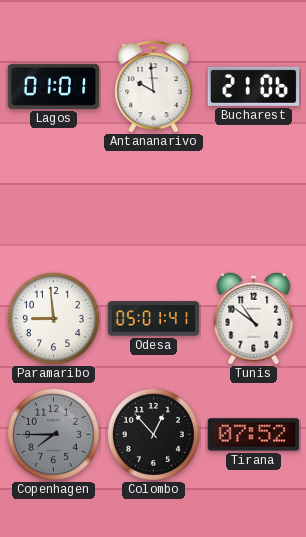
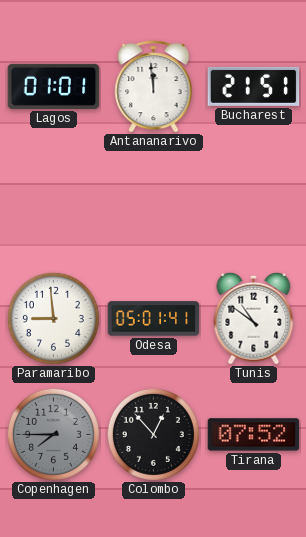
Antananarivo: 9:59 -> 11:59 (154, 86)
Bucharest: 21:06 -> 21:51 (254, 86)
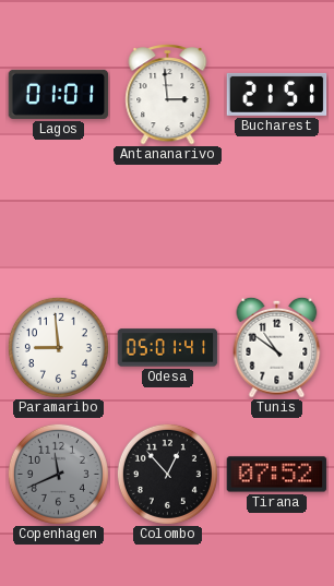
Antananarivo: 11:59 -> 2:59 (168, 94)
Copenhagen: 7:45 -> 11:41 (58, 474)
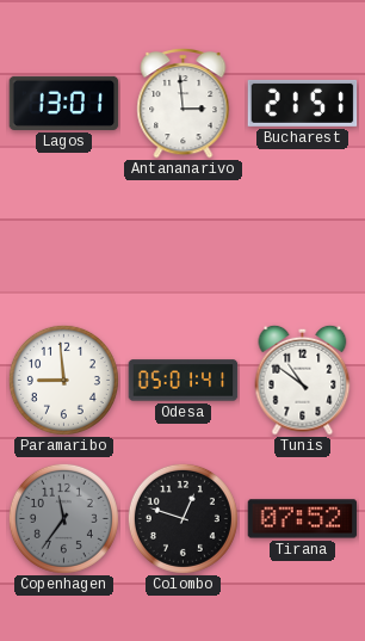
Lagos: 01:01 -> 13:01 (64, 103)
Copenhagen: 11:41 -> 11:36 (63, 518)
Colombo: 12:53 -> 12:48 (182, 518)
